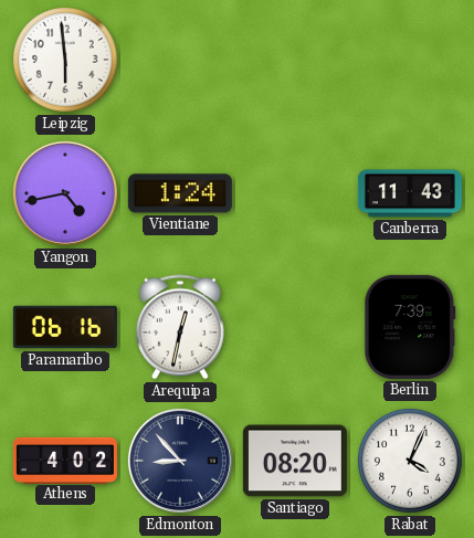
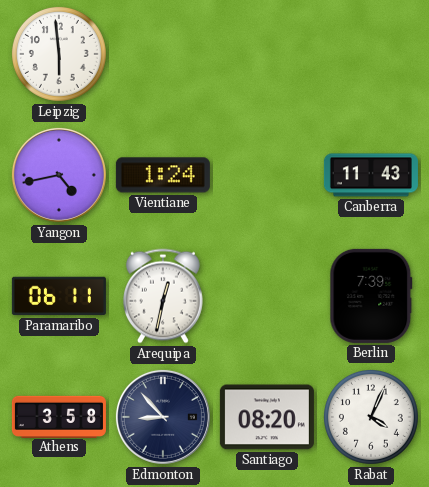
Paramaribo: 06:16 -> 06:11 (59, 296)
Athens: 4:02 -> 3:58 (59, 416)
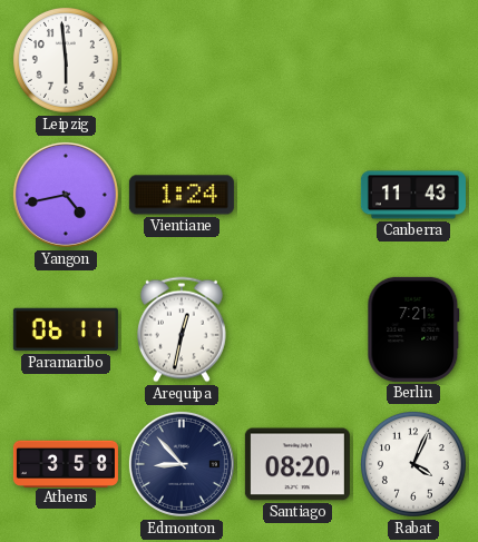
Berlin: 7:39 -> 7:21 (413, 329)
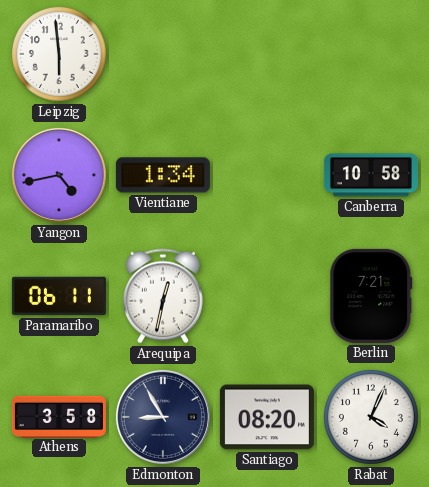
Vientiane: 1:24 -> 1:34 (163, 175)
Canberra: 11:43 -> 10:58 (371, 175)
Edmonton: 8:53 -> 8:55 (163, 417)
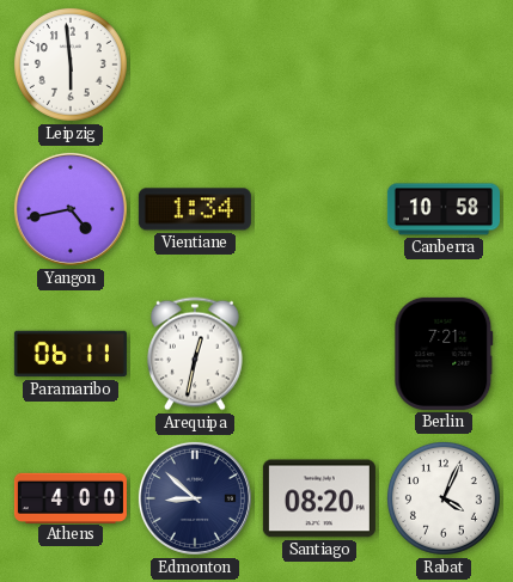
Athens: 3:58 -> 4:00 (71, 497)
Edmonton: 8:55 -> 8:52 (195, 498)
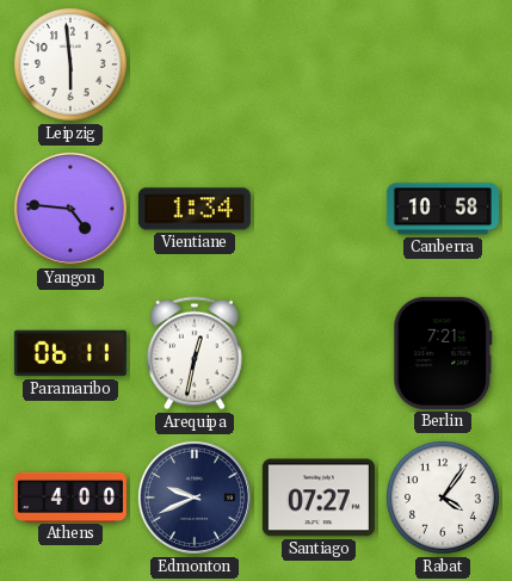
Yangon: 4:43 -> 4:46 (70, 209)
Edmonton: 8:52 -> 9:41 (195, 497)
Santiago: 08:20 -> 07:27 (319, 497)
Rabat: 4:04 -> 4:06 (443, 497)
